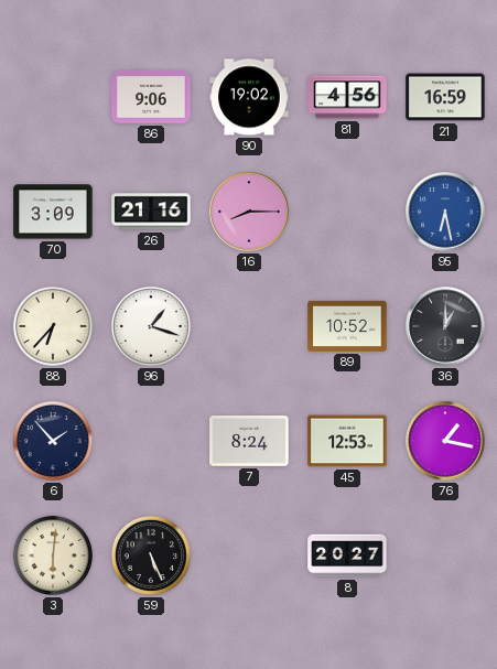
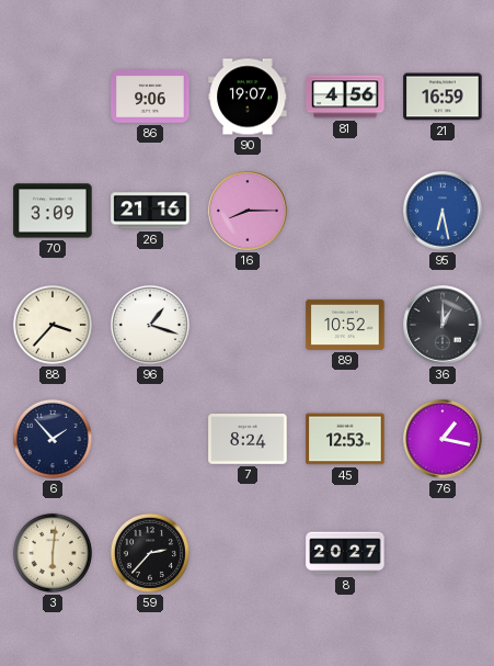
90: 19:02 -> 19:07 (248, 97)
88: 6:37 -> 3:37 (53, 325)
59: 5:26 -> 2:37 (150, 553)
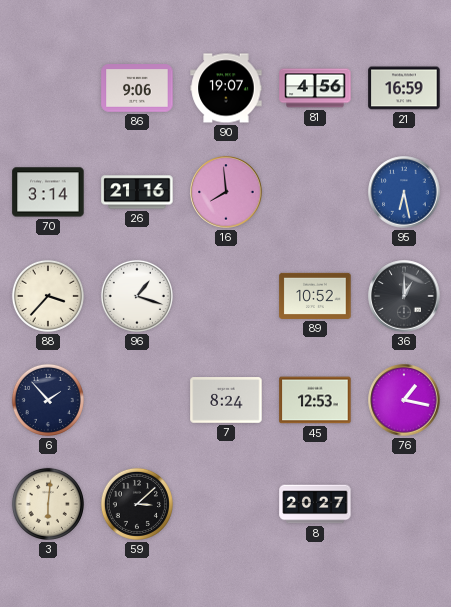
70: 3:09 -> 3:14 (48, 192)
16: 8:15 -> 7:59 (226, 192)
59: 2:37 -> 3:08 (137, 504)
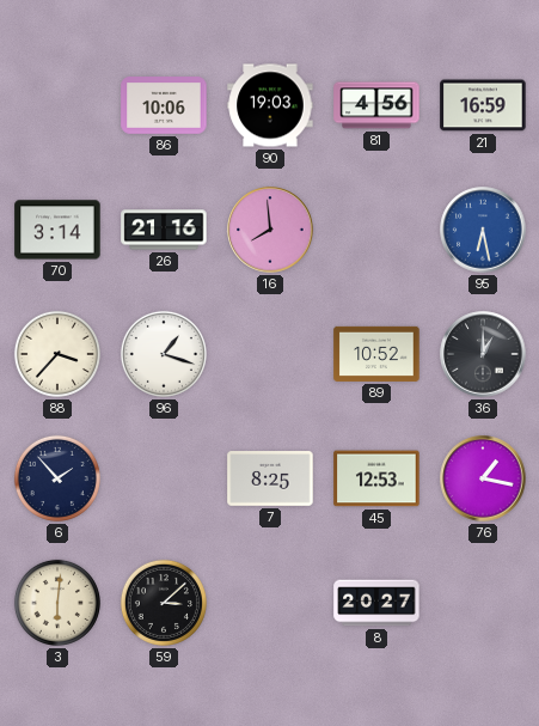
86: 9:06 -> 10:06 (164, 105)
90: 19:07 -> 19:03 (270, 105)
7: 8:24 -> 8:25 (270, 478)
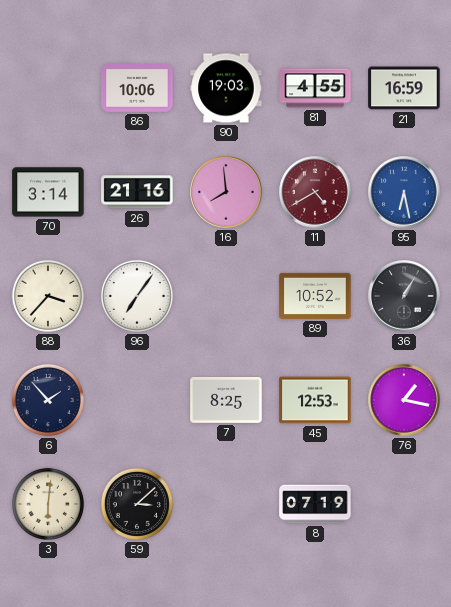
81: 4:56 -> 4:55 (315, 88)
11: none -> 4:40 (315, 192)
96: 1:18 -> 7:06 (137, 296)
36: 1:00 -> 1:05 (404, 296)
8: 20:27 -> 07:19 (315, 504)
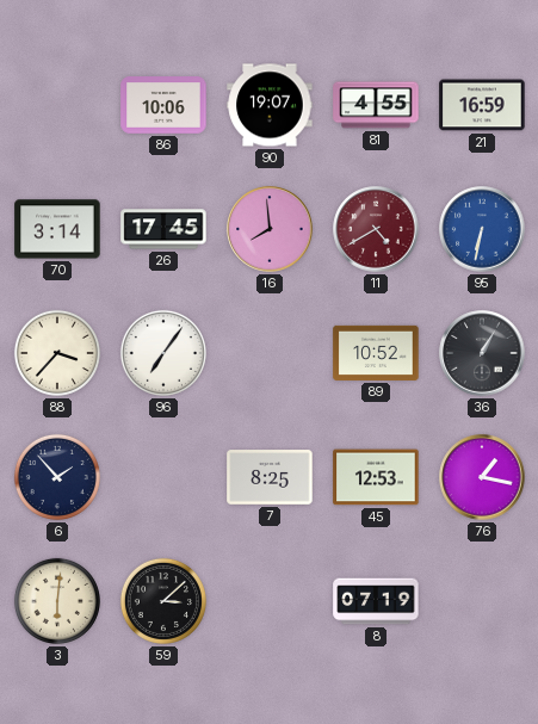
90: 19:03 -> 19:07 (270, 105)
26: 21:16 -> 17:45 (163, 229)
95: 6:28 -> 6:32 (482, 229)
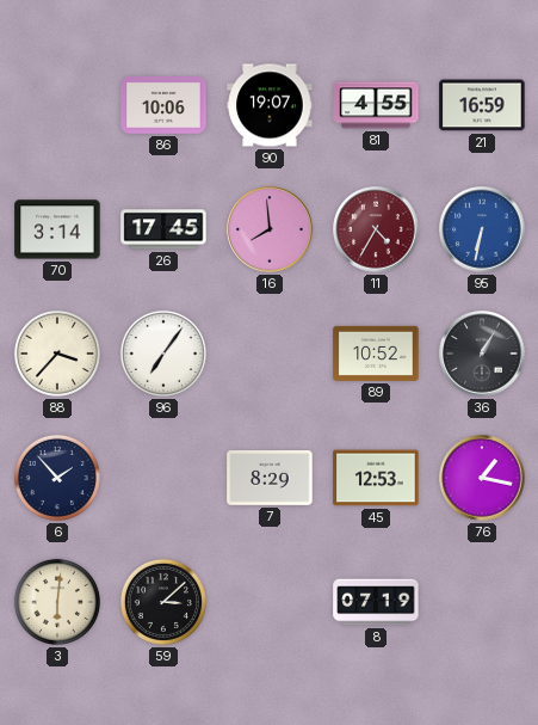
11: 4:40 -> 4:35 (376, 229)
7: 8:25 -> 8:29 (270, 478)
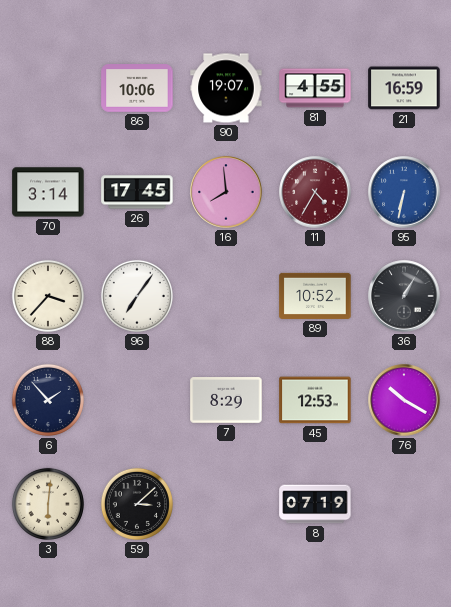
76: 1:17 -> 10:20 (404, 400)
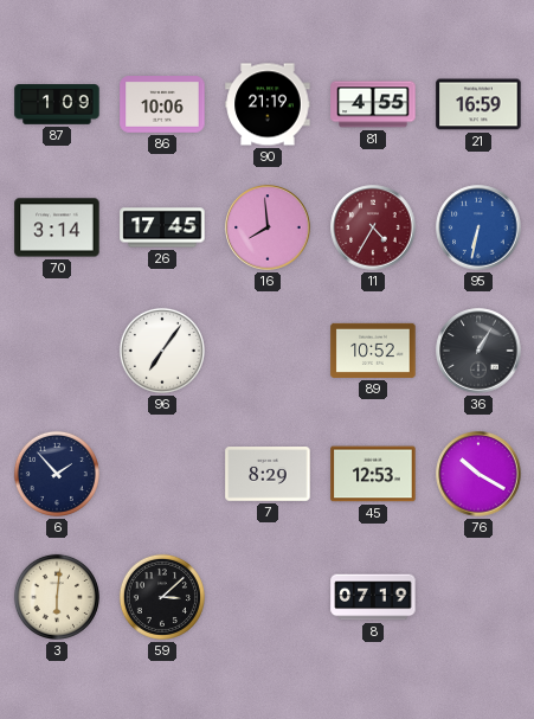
87: none -> 1:09 (57, 104)
90: 19:07 -> 21:19 (268, 104)
88: 3:37 -> none (48, 296)
